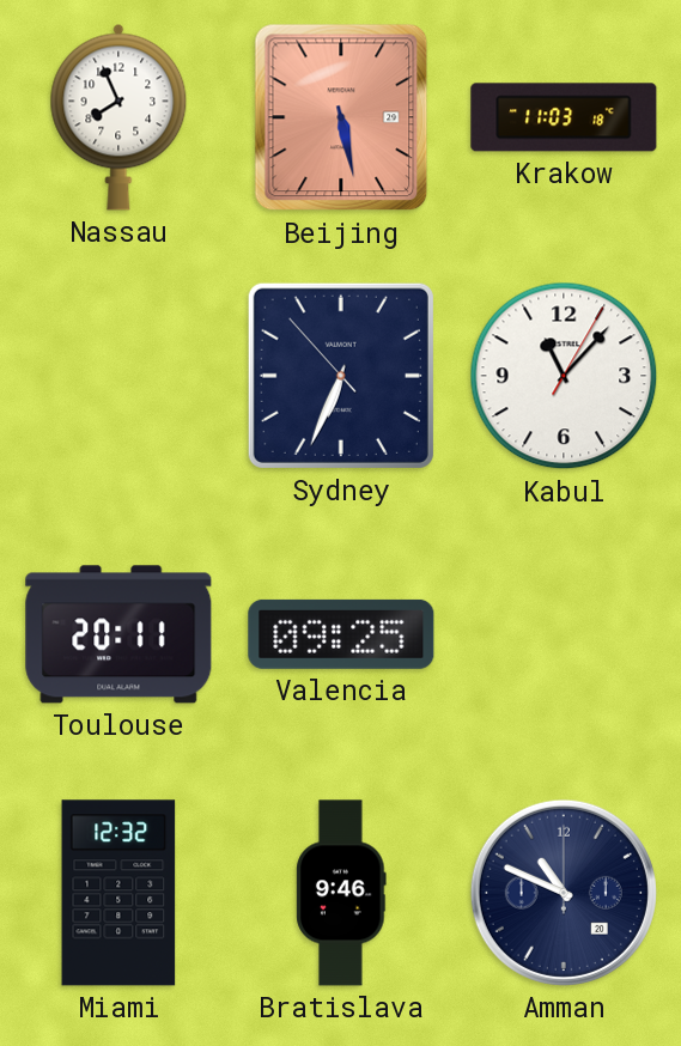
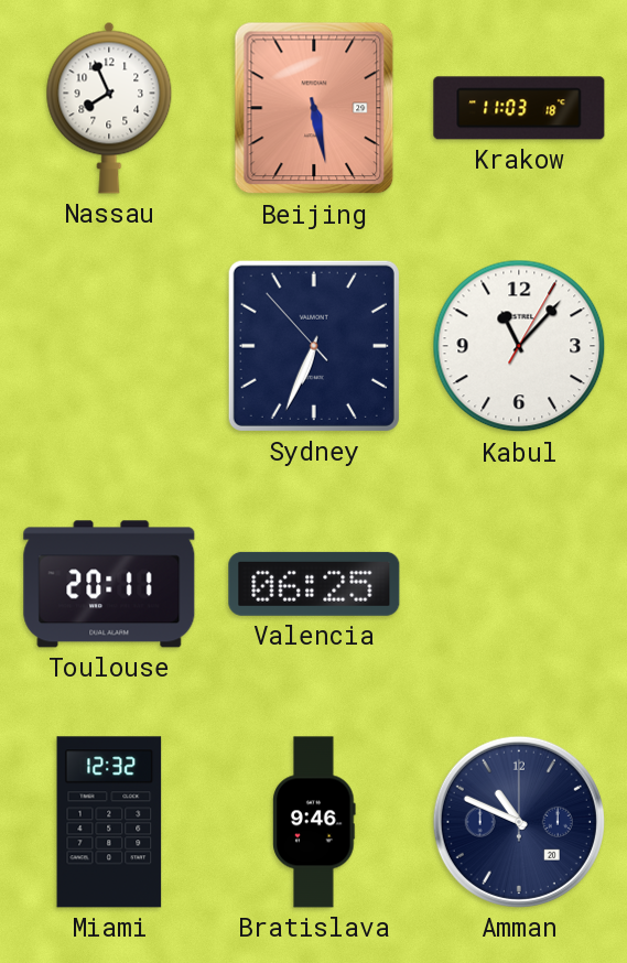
Valencia: 09:25 -> 06:25 (314, 584)
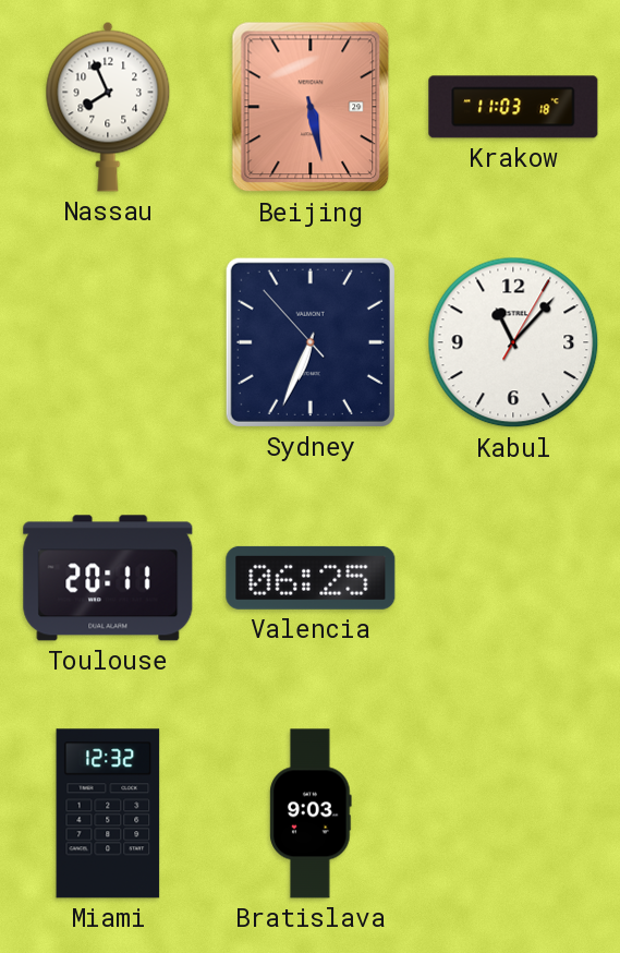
Bratislava: 9:46 -> 9:03 (311, 813)
Amman: 10:49 -> none (519, 822)
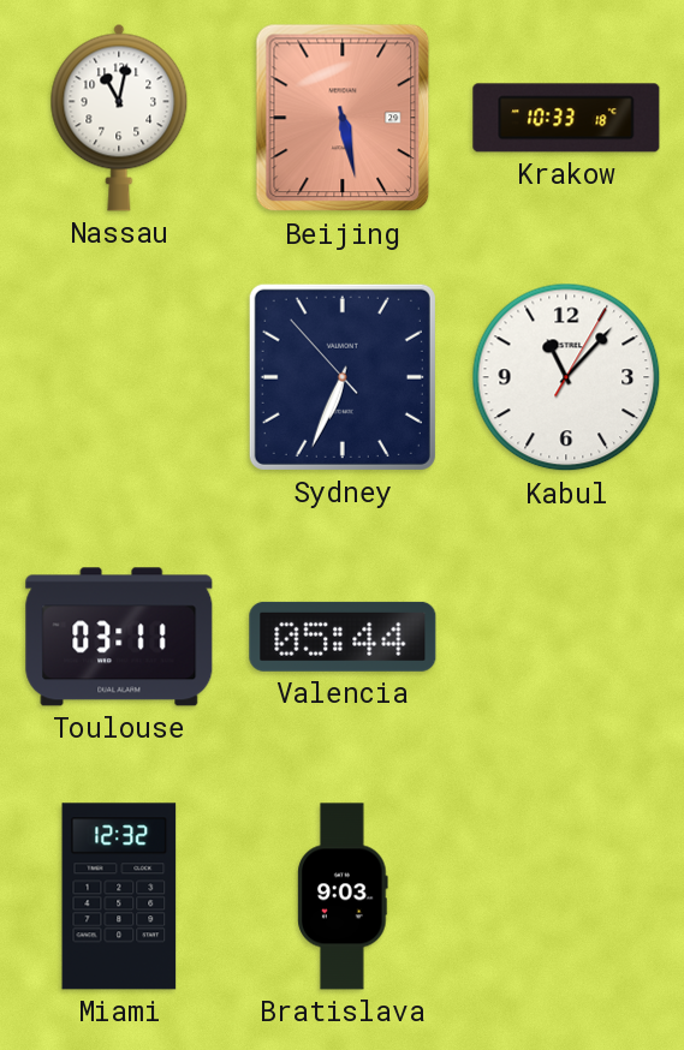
Nassau: 7:56 -> 11:02 (119, 118)
Krakow: 11:03 -> 10:33 (566, 118)
Toulouse: 20:11 -> 03:11 (119, 637)
Valencia: 06:25 -> 05:44 (343, 637)
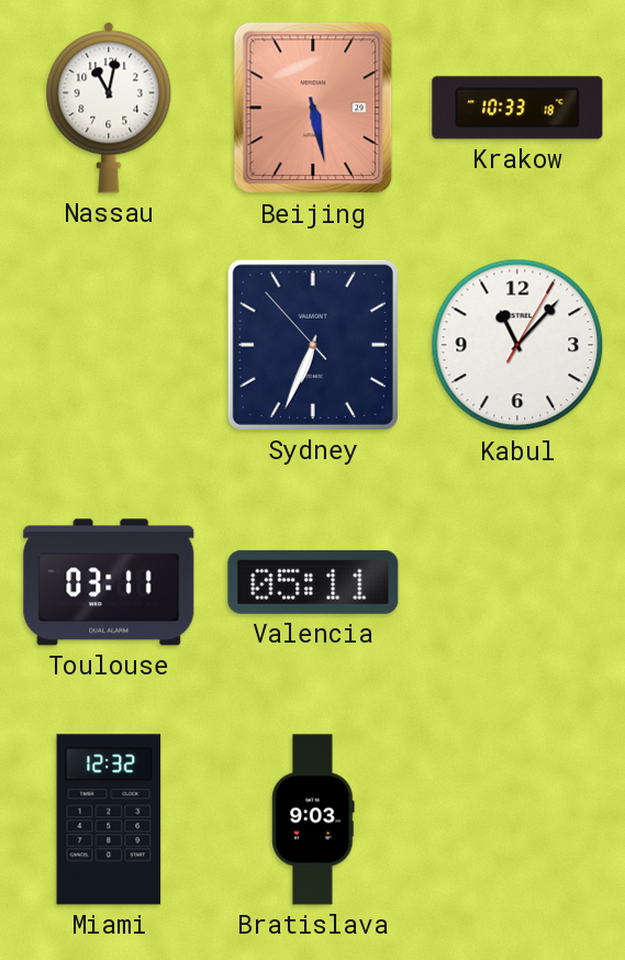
Valencia: 05:44 -> 05:11 (313, 582)
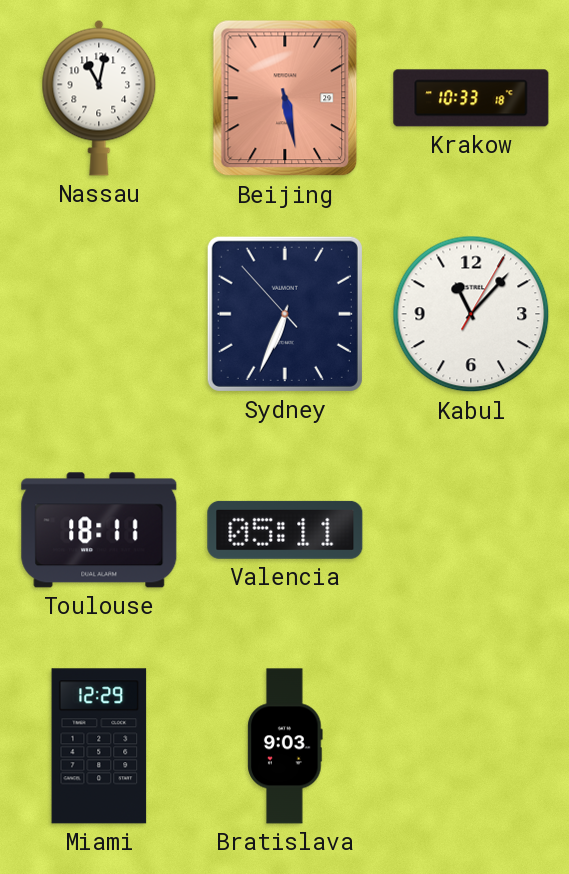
Toulouse: 03:11 -> 18:11 (99, 530)
Miami: 12:32 -> 12:29 (99, 746)
